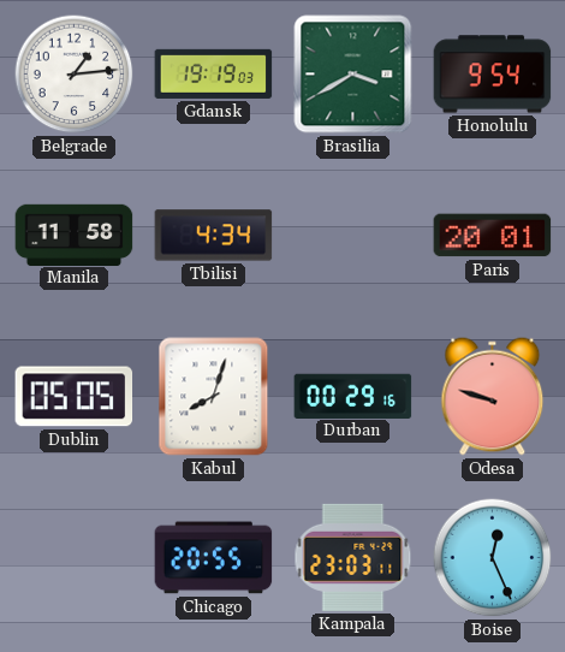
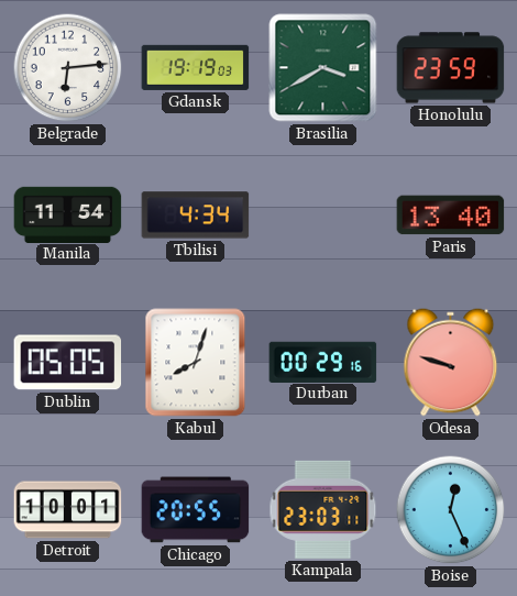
Belgrade: 1:14 -> 6:14 (68, 68)
Honolulu: 9:54 -> 23:59 (451, 68)
Manila: 11:58 -> 11:54 (68, 214)
Paris: 20:01 -> 13:40 (451, 216)
Detroit: none -> 10:01 (68, 510)
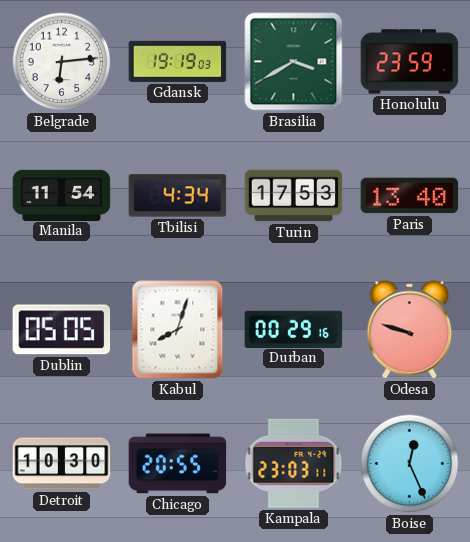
Turin: none -> 17:53 (294, 196)
Detroit: 10:01 -> 10:30 (62, 464)
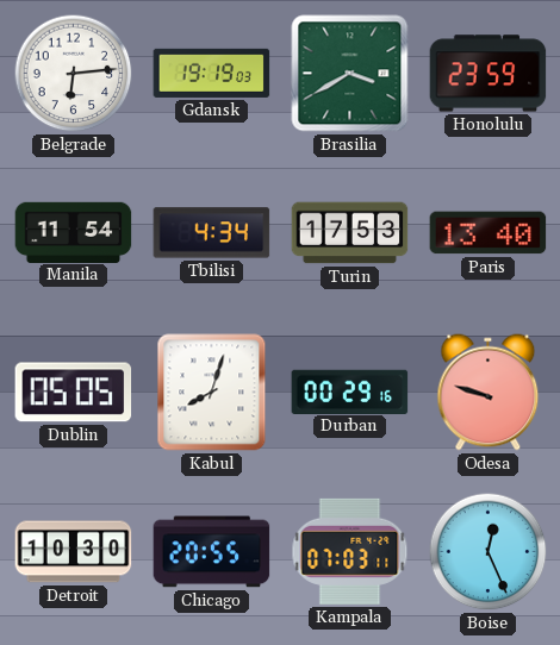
Kampala: 23:03 -> 07:03 (350, 551)
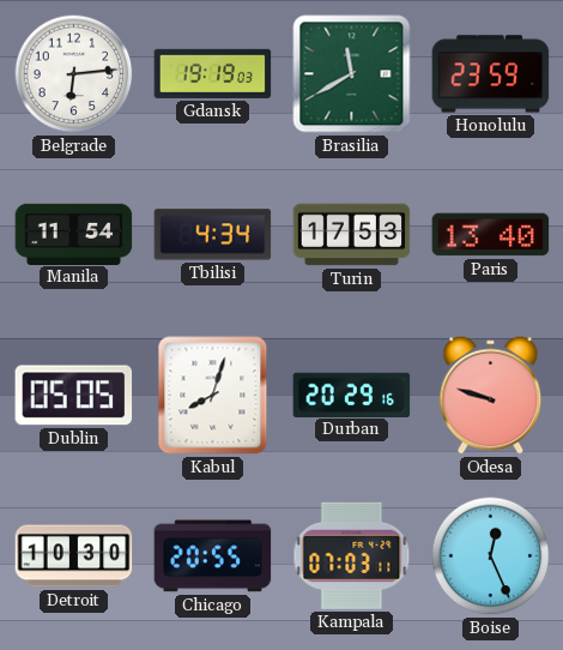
Brasilia: 3:40 -> 11:40 (352, 74)
Durban: 00:29 -> 20:29 (352, 395)
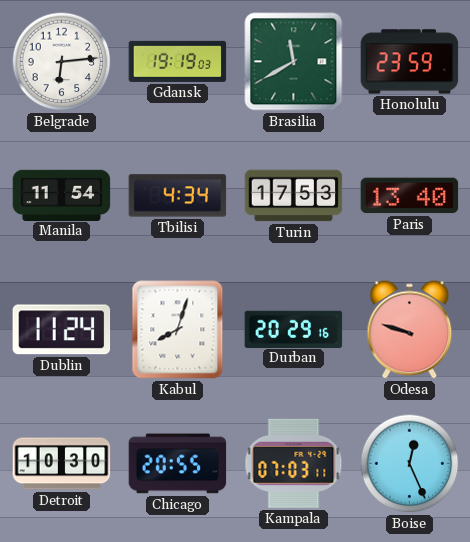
Dublin: 05:05 -> 11:24 (62, 330)
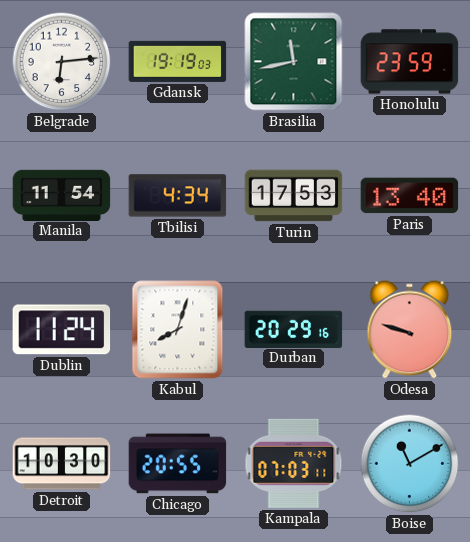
Brasilia: 11:40 -> 11:43 (294, 62)
Boise: 12:26 -> 11:10 (410, 464)
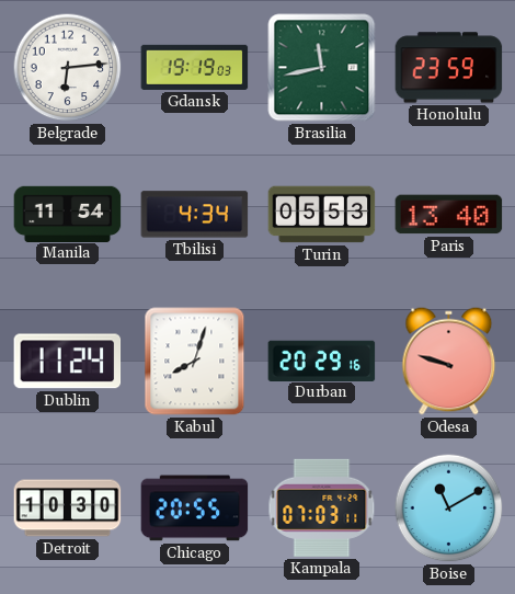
Turin: 17:53 -> 05:53 (322, 215)
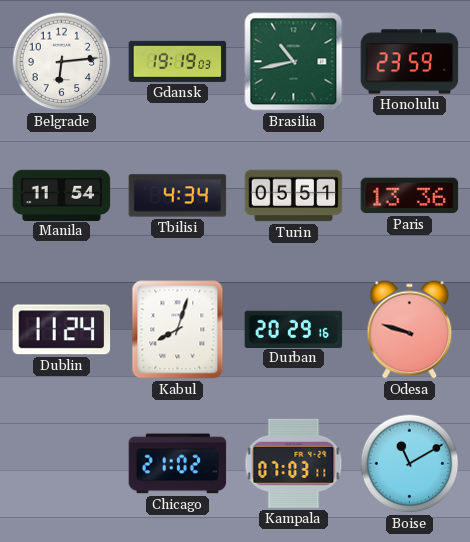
Brasilia: 11:43 -> 10:43 (294, 62)
Turin: 05:53 -> 05:51 (294, 196)
Paris: 13:40 -> 13:36 (410, 196)
Detroit: 10:30 -> none (68, 509)
Chicago: 20:55 -> 21:02 (178, 464)
